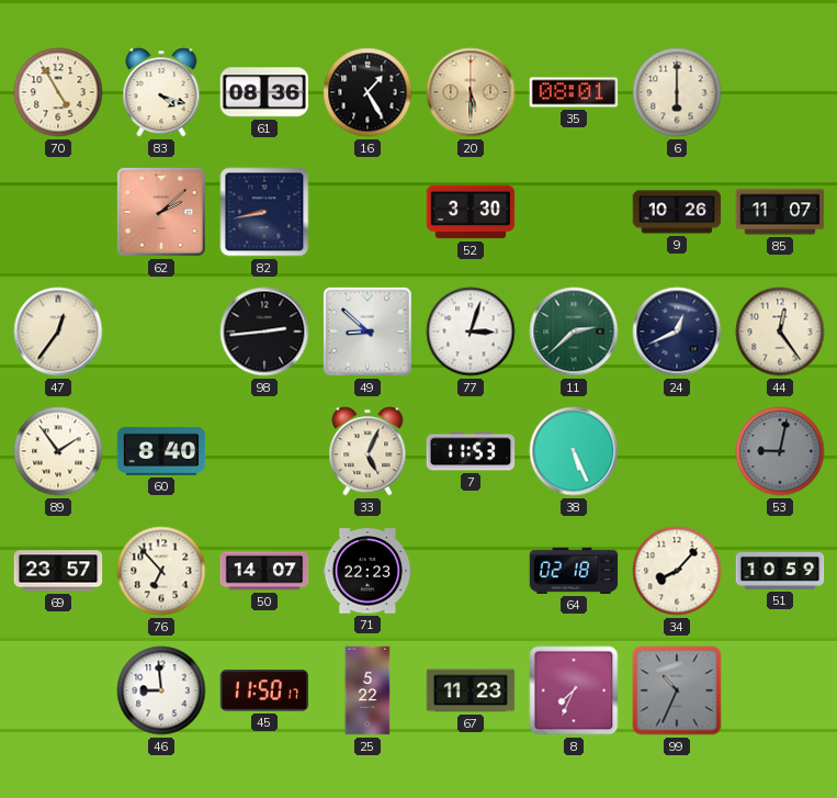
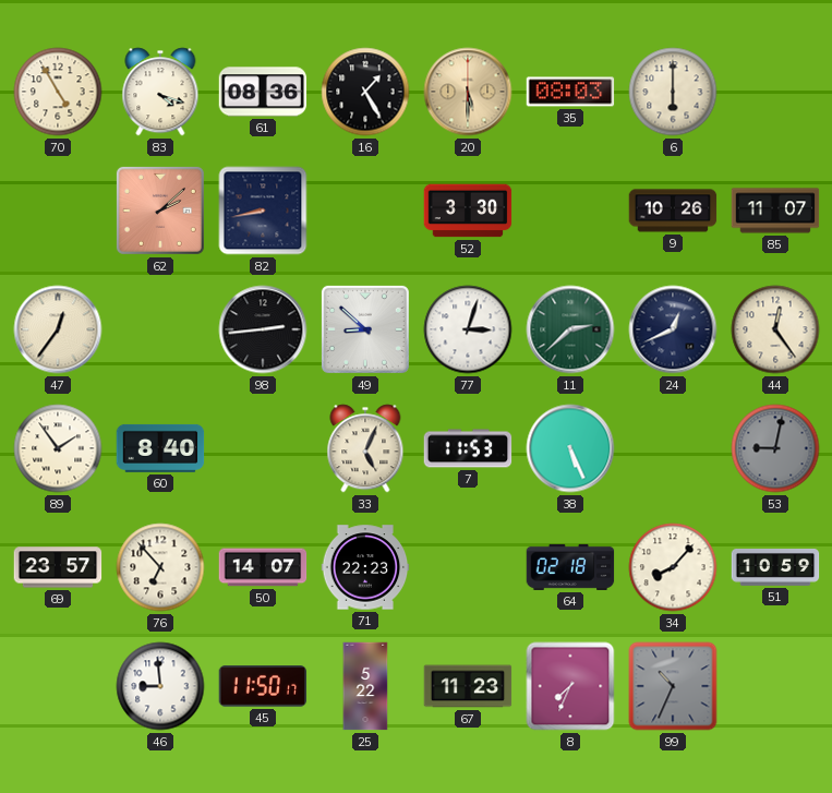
35: 08:01 -> 08:03 (570, 92)
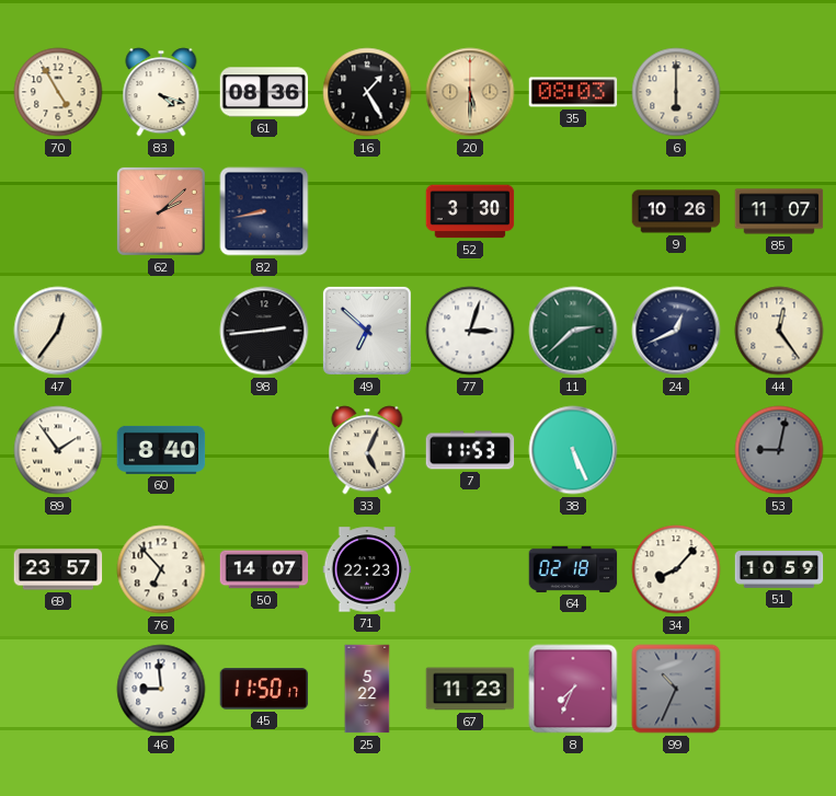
49: 8:52 -> 6:52 (367, 331)
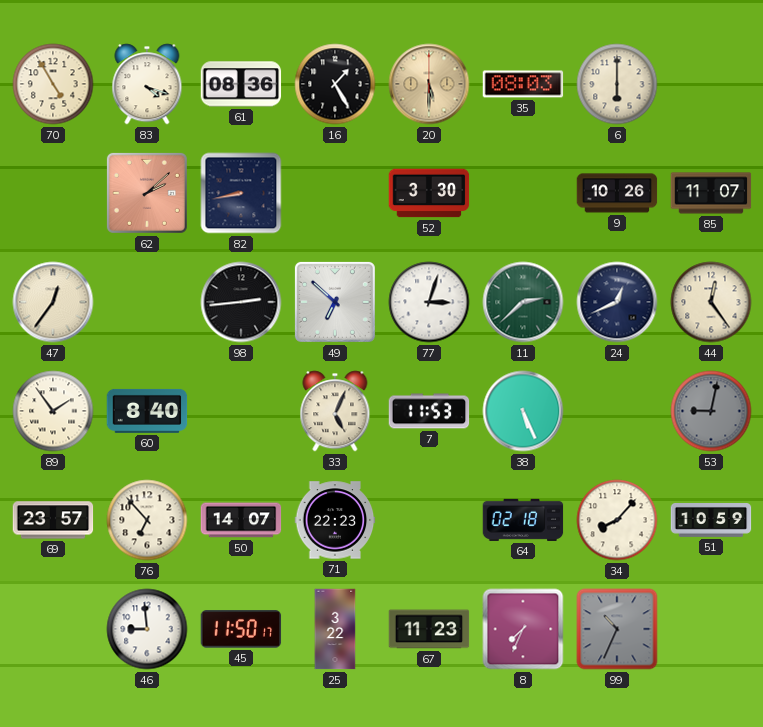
25: 5:22 -> 3:22 (335, 629)
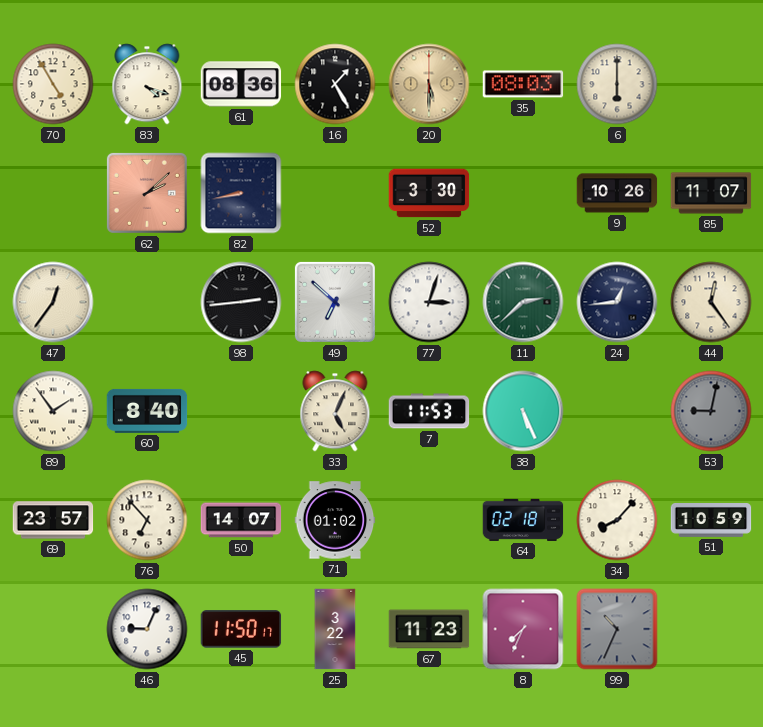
24: 12:41 -> 12:44 (617, 302)
71: 22:23 -> 01:02 (335, 520)
46: 8:59 -> 9:04 (147, 629)
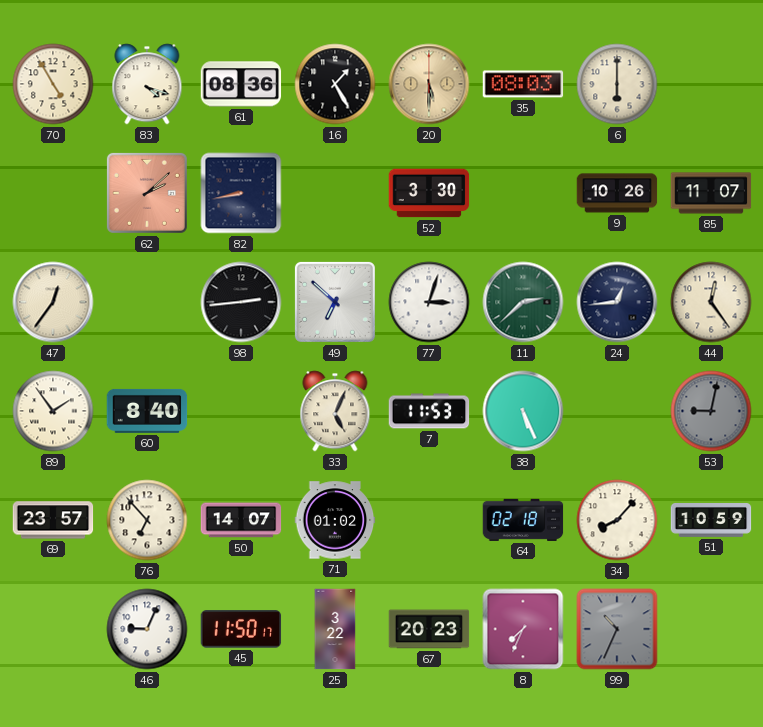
67: 11:23 -> 20:23 (429, 629)
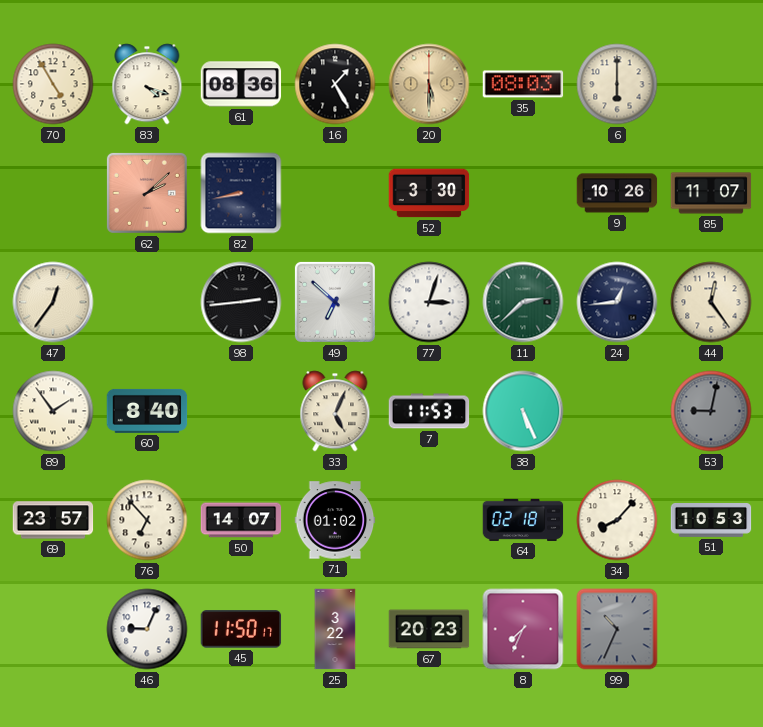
51: 10:59 -> 10:53 (711, 521)
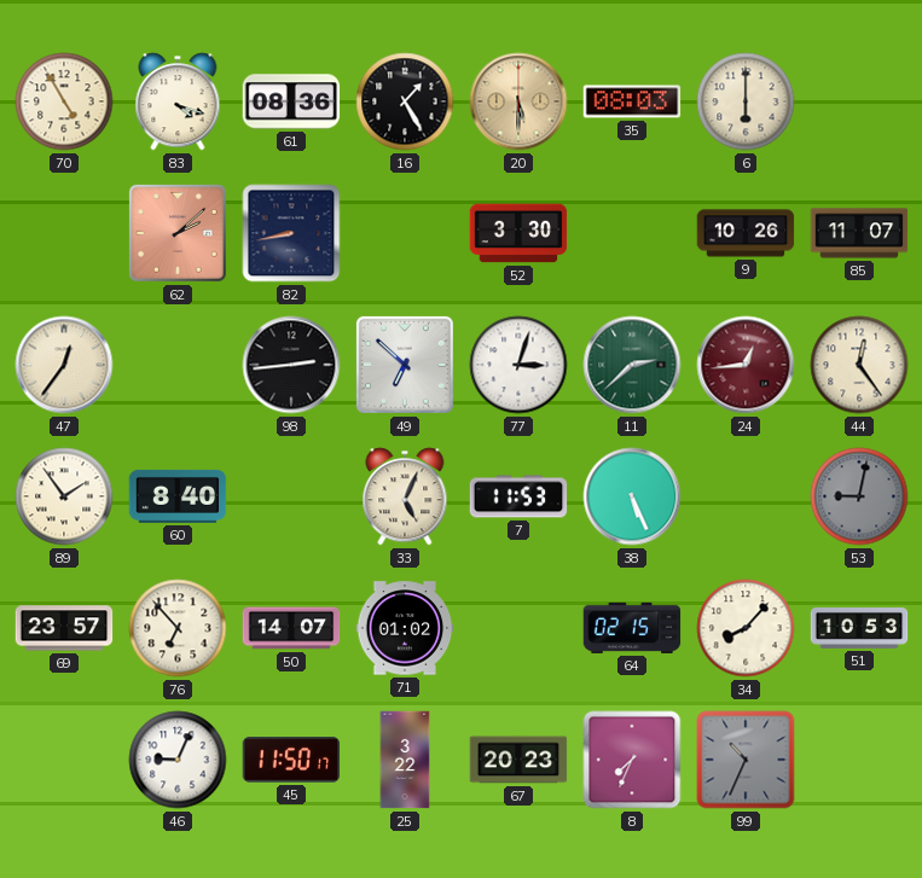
24 dial: navy -> burgundy (746, 365)
64: 02:18 -> 02:15 (632, 628)
